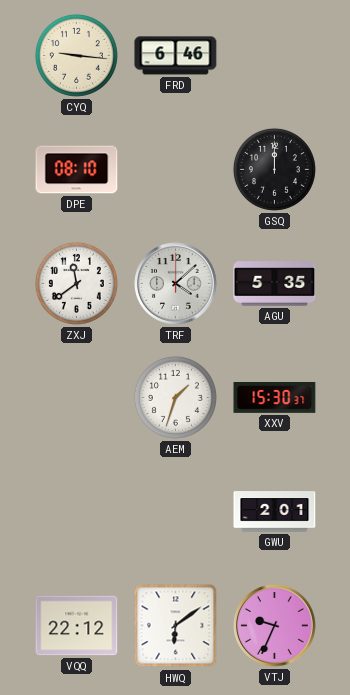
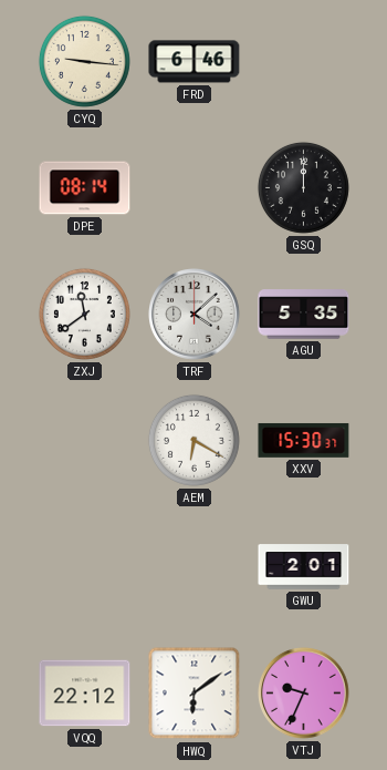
DPE: 08:10 -> 08:14 (85, 188)
AEM: 1:33 -> 6:20 (193, 440)
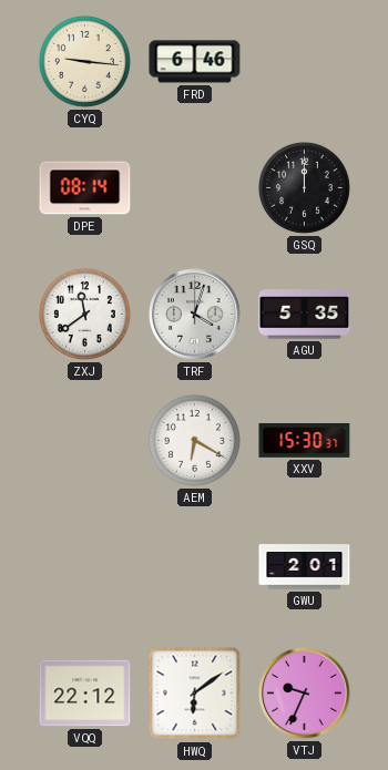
TRF: 4:08 -> 4:03 (195, 315)
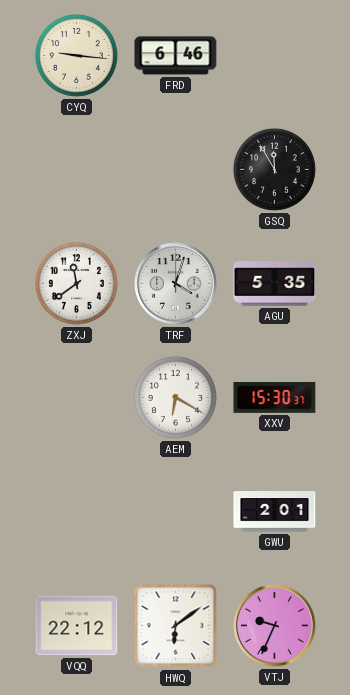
DPE: 08:14 -> none (85, 188)
GSQ: 12:00 -> 11:55 (274, 169)
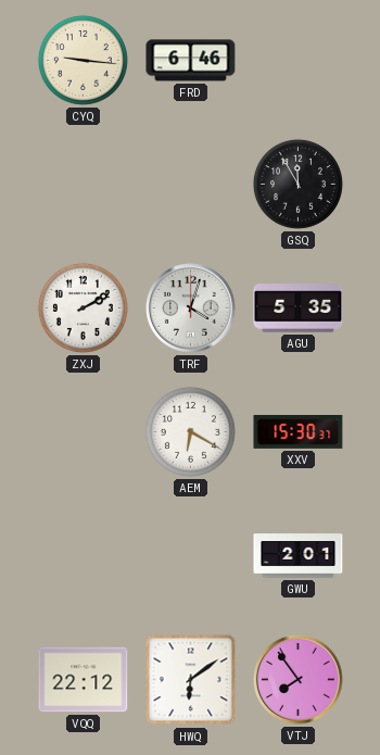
ZXJ: 11:39 -> 2:10 (83, 307)
VTJ: 9:34 -> 7:54 (299, 680)
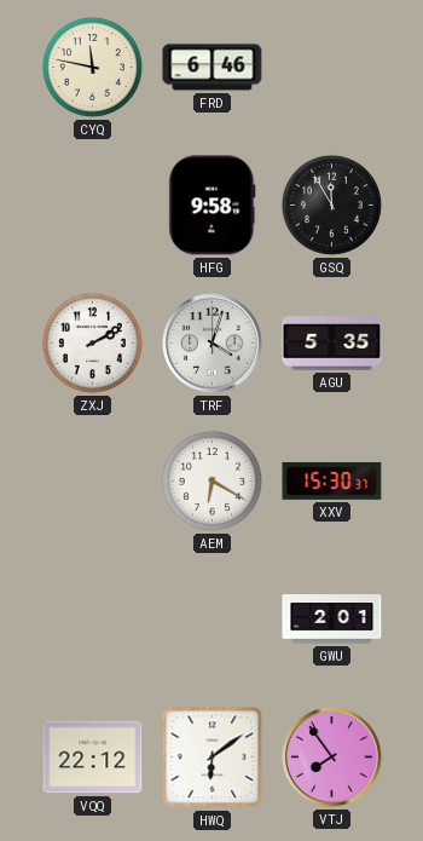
CYQ: 9:16 -> 11:47 (92, 67)
HFG: none -> 9:58 (213, 206)
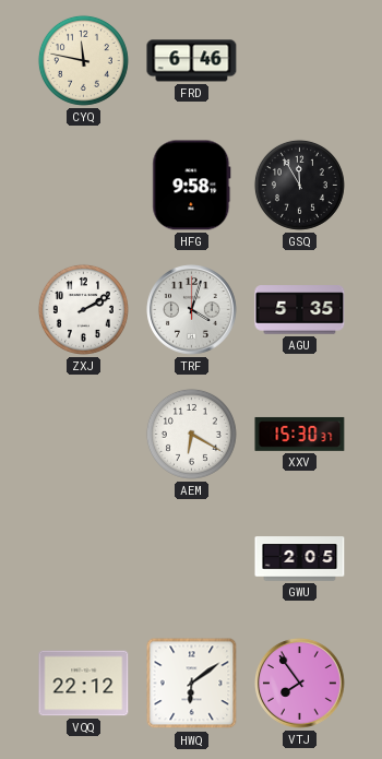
GWU: 2:01 -> 2:05 (300, 559)
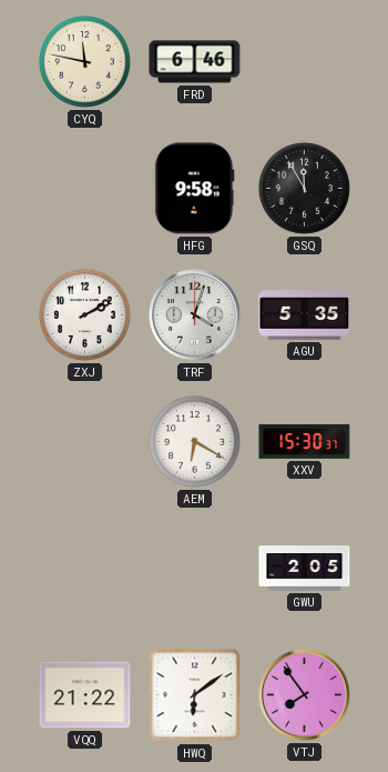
VQQ: 22:12 -> 21:22 (85, 695)
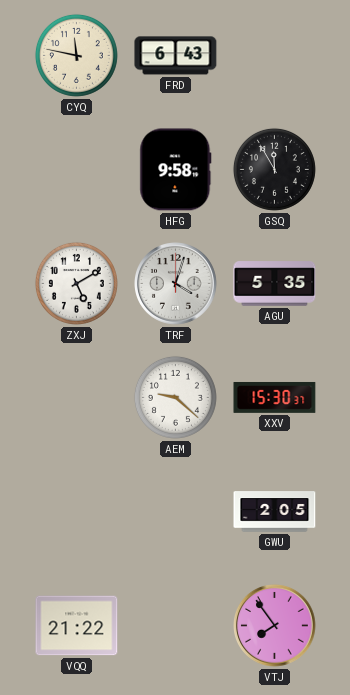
FRD: 6:46 -> 6:43 (176, 56)
ZXJ: 2:10 -> 5:10 (76, 283)
AEM: 6:20 -> 9:22 (175, 397)
HWQ: 6:09 -> none (195, 695)
